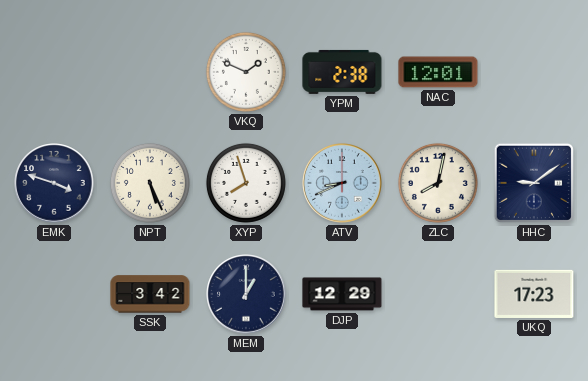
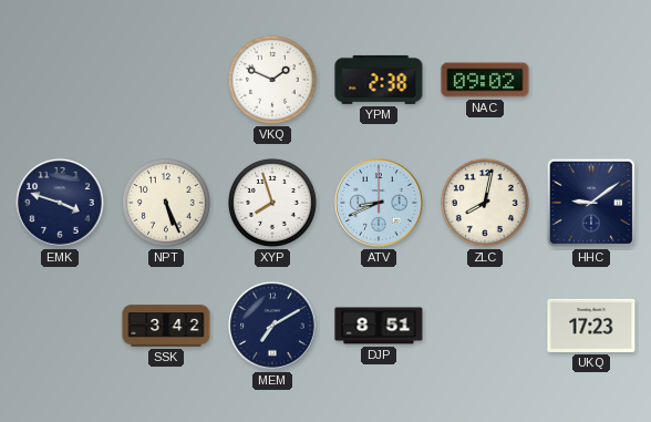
NAC: 12:01 -> 09:02 (485, 80)
MEM: 1:00 -> 7:10 (272, 326)
DJP: 12:29 -> 8:51 (379, 326)
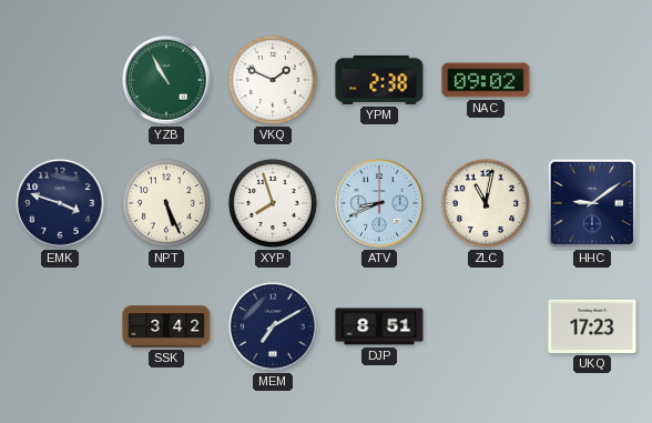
YZB: none -> 10:55 (166, 80)
ZLC: 8:02 -> 11:02 (486, 203)
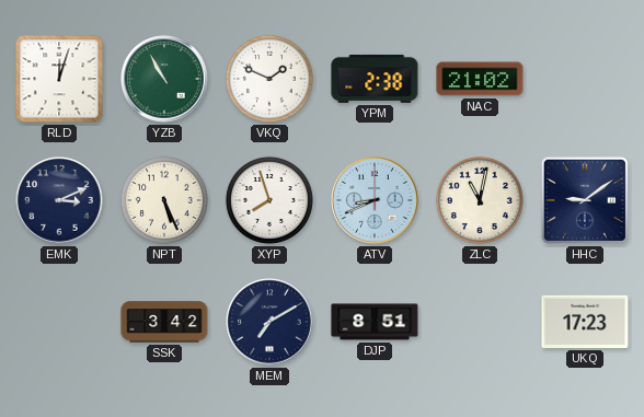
RLD: none -> 12:03 (59, 79)
NAC: 09:02 -> 21:02 (480, 79)
EMK: 3:48 -> 3:11 (59, 200)
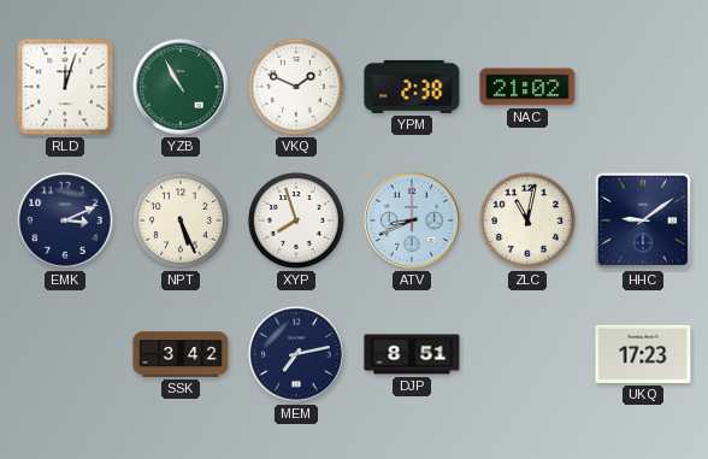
MEM: 7:10 -> 7:13 (296, 354)
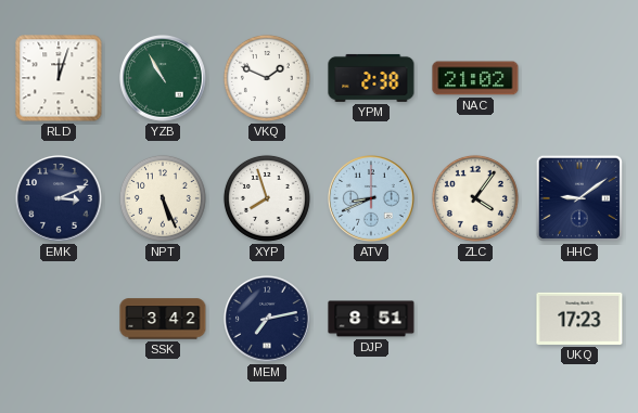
ZLC: 11:02 -> 4:06 (475, 198)
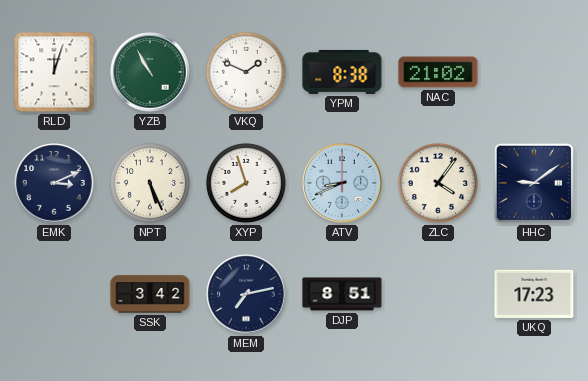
YPM: 2:38 -> 8:38 (342, 72)
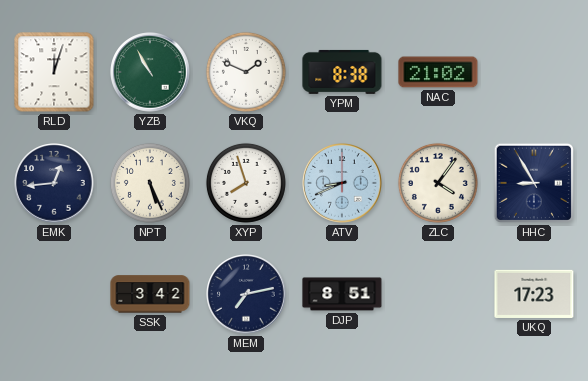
EMK: 3:11 -> 12:44 (54, 183)
HHC: 9:09 -> 8:55 (534, 183)
